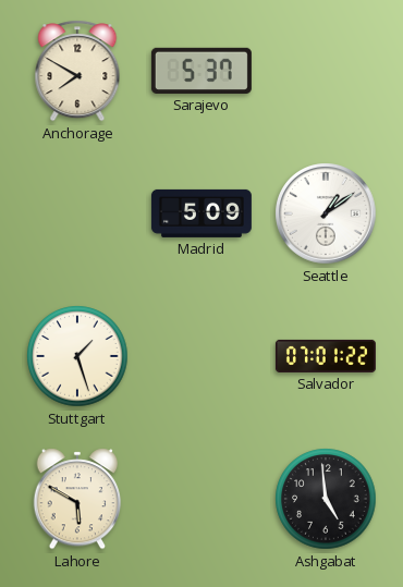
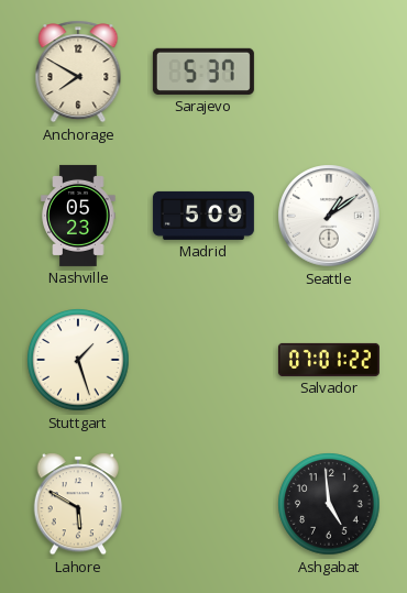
Nashville: none -> 05:23 (78, 216)
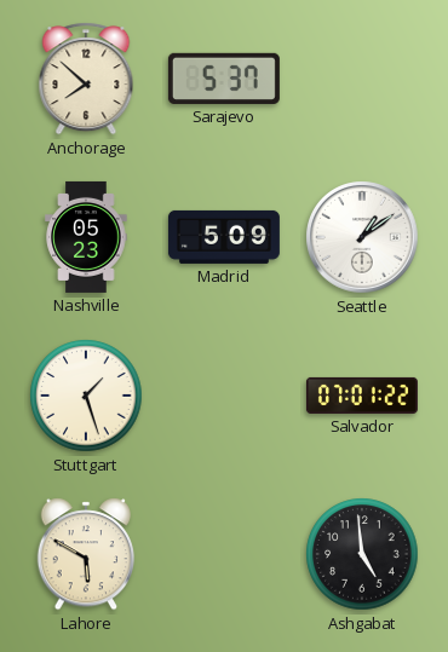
Anchorage: 7:50 -> 7:52 (86, 79)
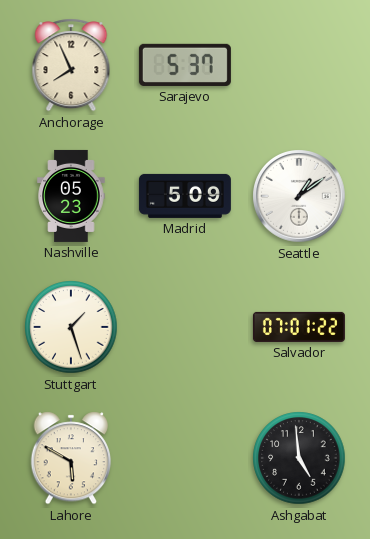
Anchorage: 7:52 -> 7:56 (71, 65)
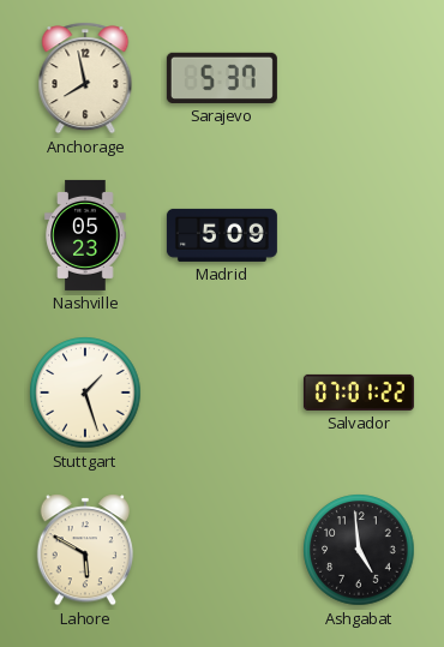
Anchorage: 7:56 -> 7:58 (85, 78)
Seattle: 1:09 -> none (299, 196)
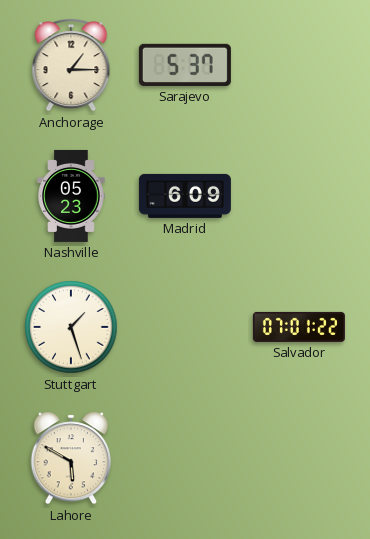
Anchorage: 7:58 -> 1:15 (71, 65)
Madrid: 5:09 -> 6:09 (185, 196)
Ashgabat: 4:59 -> none (359, 550)
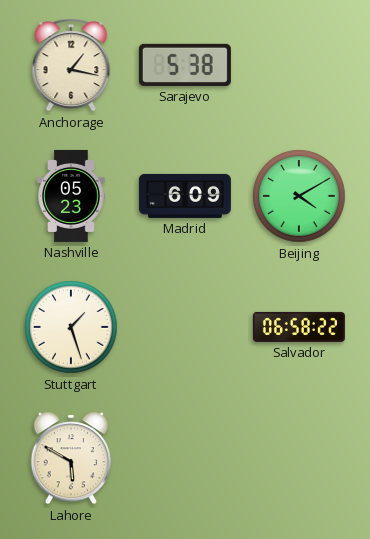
Anchorage: 1:15 -> 1:17 (71, 65)
Sarajevo: 5:37 -> 5:38 (185, 65)
Beijing: none -> 4:10 (299, 196)
Salvador: 07:01 -> 06:58 (299, 327)
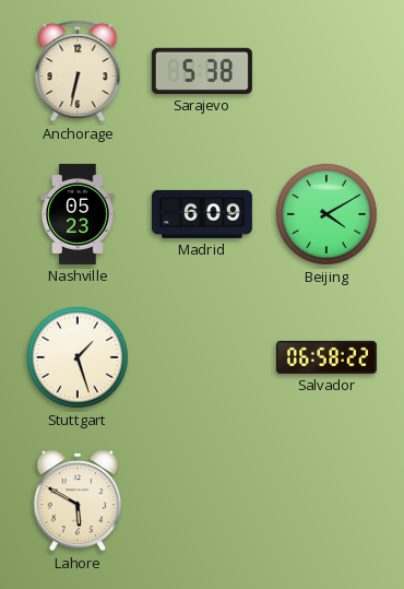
Anchorage: 1:17 -> 6:32 (78, 71)
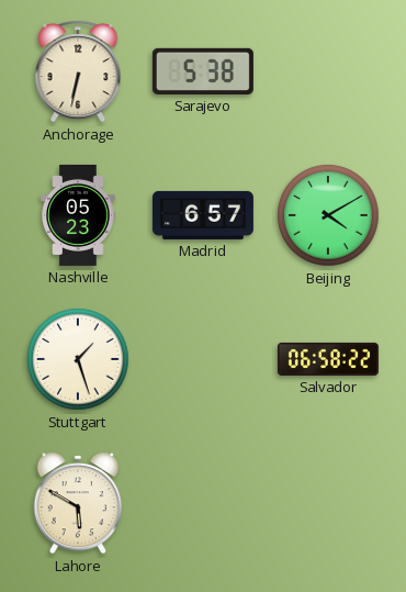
Madrid: 6:09 -> 6:57 (203, 215)
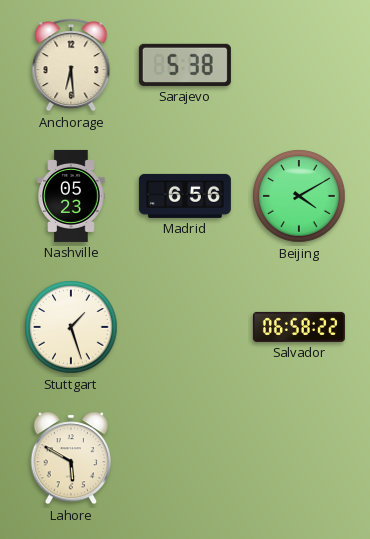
Anchorage: 6:32 -> 6:29 (71, 65)
Madrid: 6:57 -> 6:56 (185, 196)
